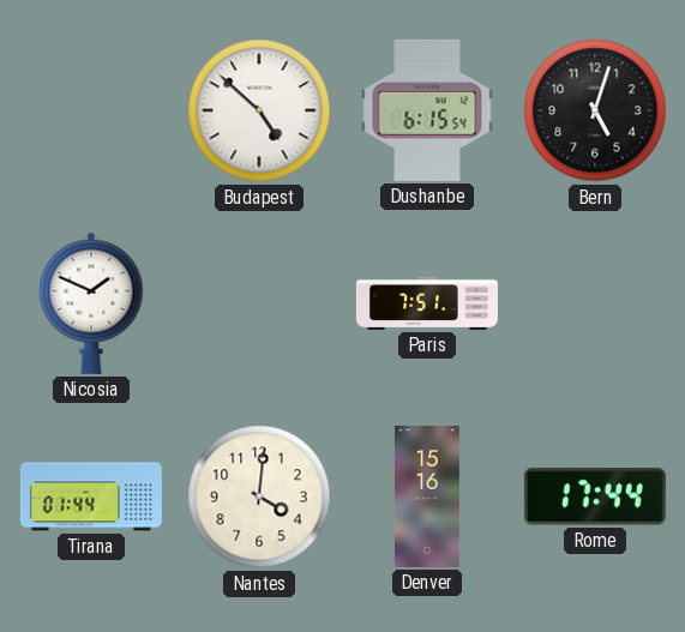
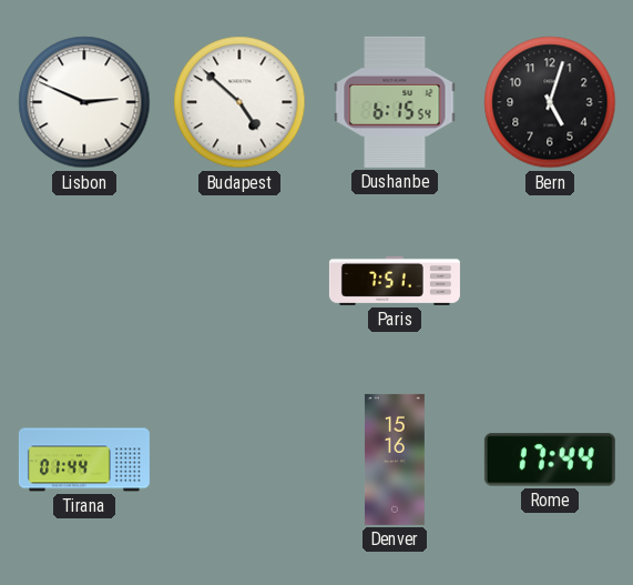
Lisbon: none -> 2:49 (84, 102)
Nicosia: 1:49 -> none (91, 303)
Nantes: 4:01 -> none (259, 496)
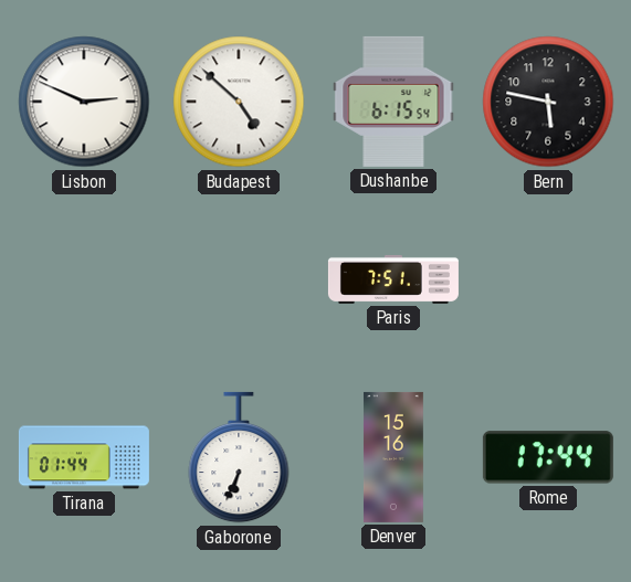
Bern: 5:03 -> 5:47 (548, 102)
Gaborone: none -> 6:34 (239, 457)
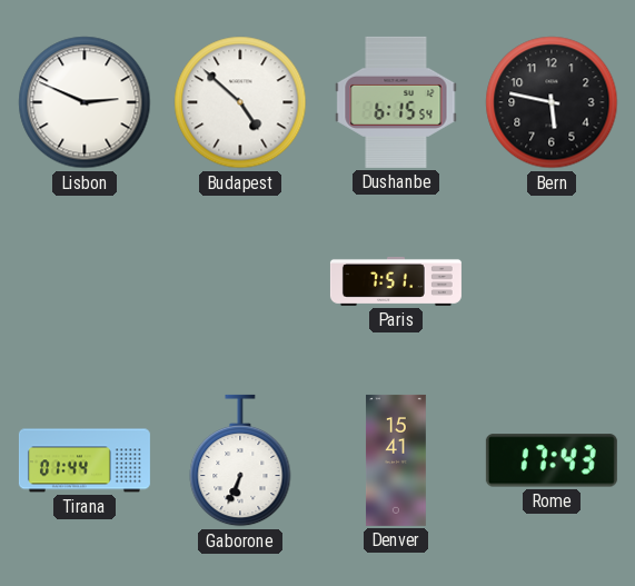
Denver: 15:16 -> 15:41 (396, 460)
Rome: 17:44 -> 17:43 (552, 460)
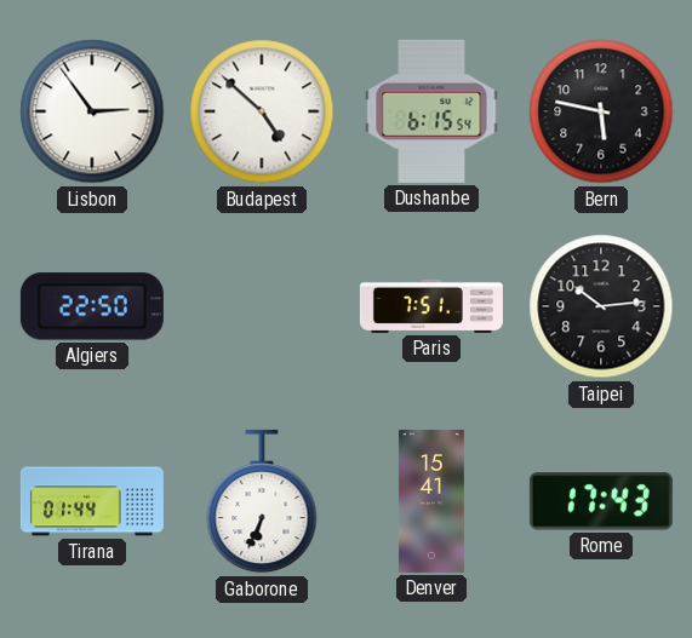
Lisbon: 2:49 -> 2:54 (92, 111)
Algiers: none -> 22:50 (92, 306)
Taipei: none -> 10:14 (601, 306)
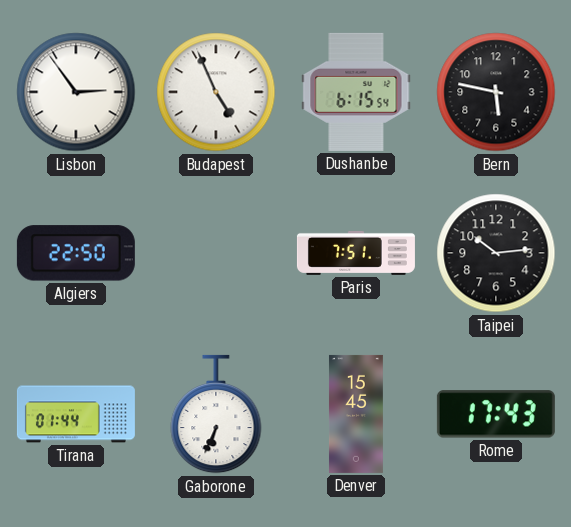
Budapest: 4:52 -> 4:56 (216, 92)
Denver: 15:41 -> 15:45 (356, 414)
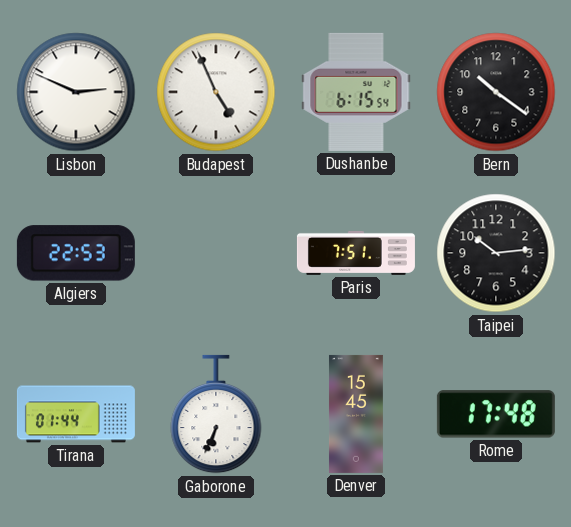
Lisbon: 2:54 -> 2:49 (76, 92)
Bern: 5:47 -> 10:21 (496, 92)
Algiers: 22:50 -> 22:53 (76, 253)
Rome: 17:43 -> 17:48 (496, 414)
